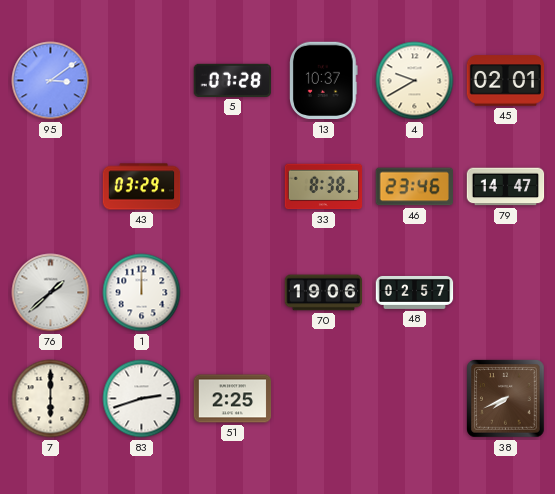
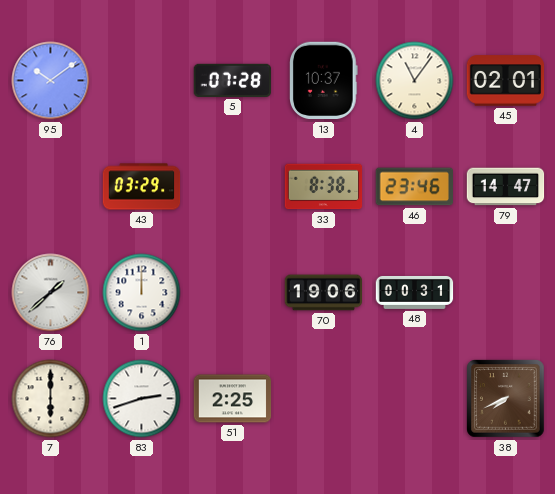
95: 3:09 -> 10:09 (51, 81)
4: 9:40 -> 11:06 (415, 81)
48: 02:57 -> 00:31 (415, 292)
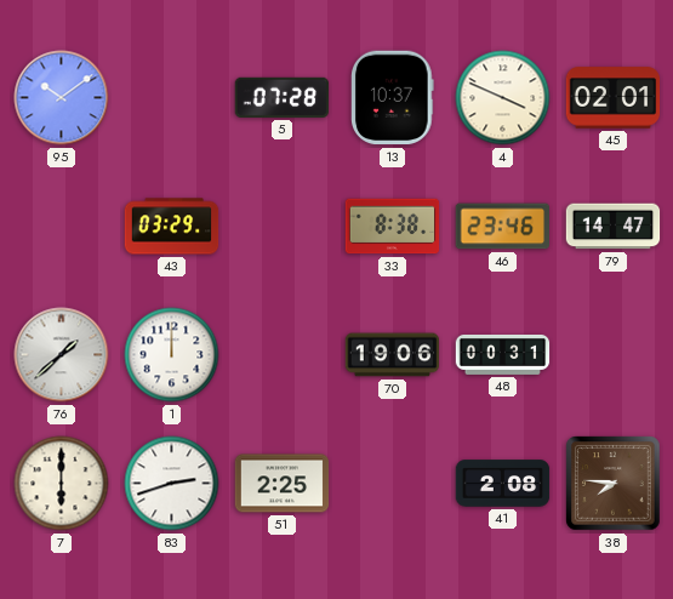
4: 11:06 -> 3:49 (503, 98)
41: none -> 2:08 (503, 484)
38: 7:41 -> 7:46 (614, 484)
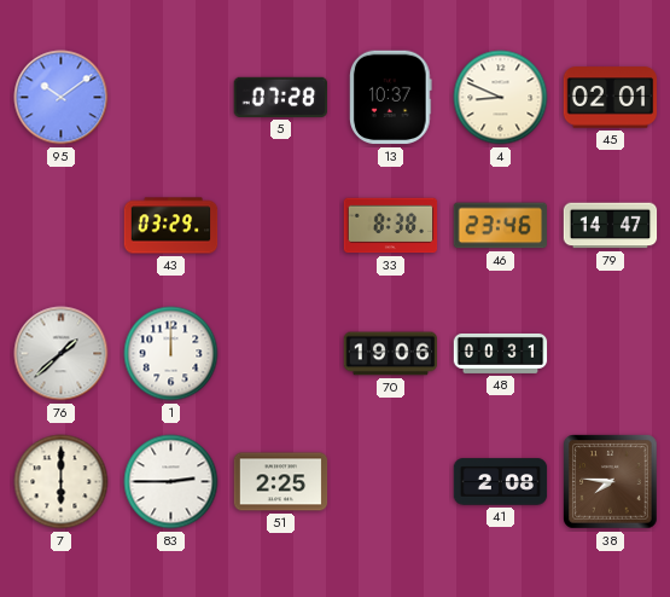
4: 3:49 -> 8:49 (501, 98)
83: 2:42 -> 2:45 (171, 482)
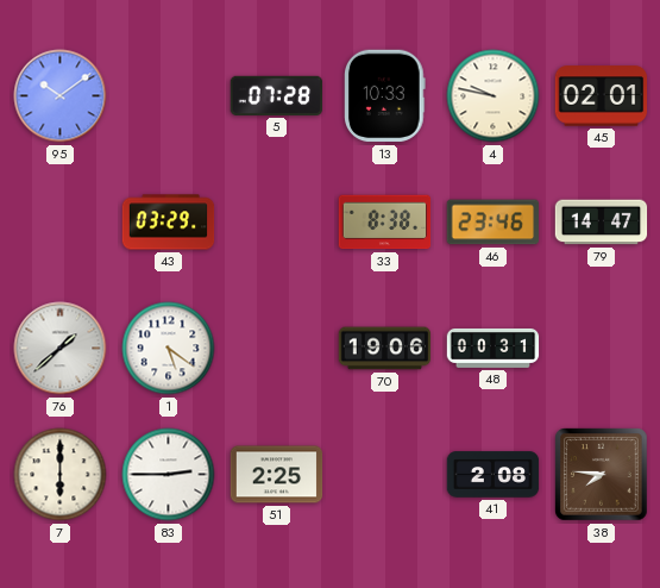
13: 10:37 -> 10:33 (385, 96)
4: 8:49 -> 9:47 (494, 96)
1: 12:00 -> 5:21 (169, 349)
